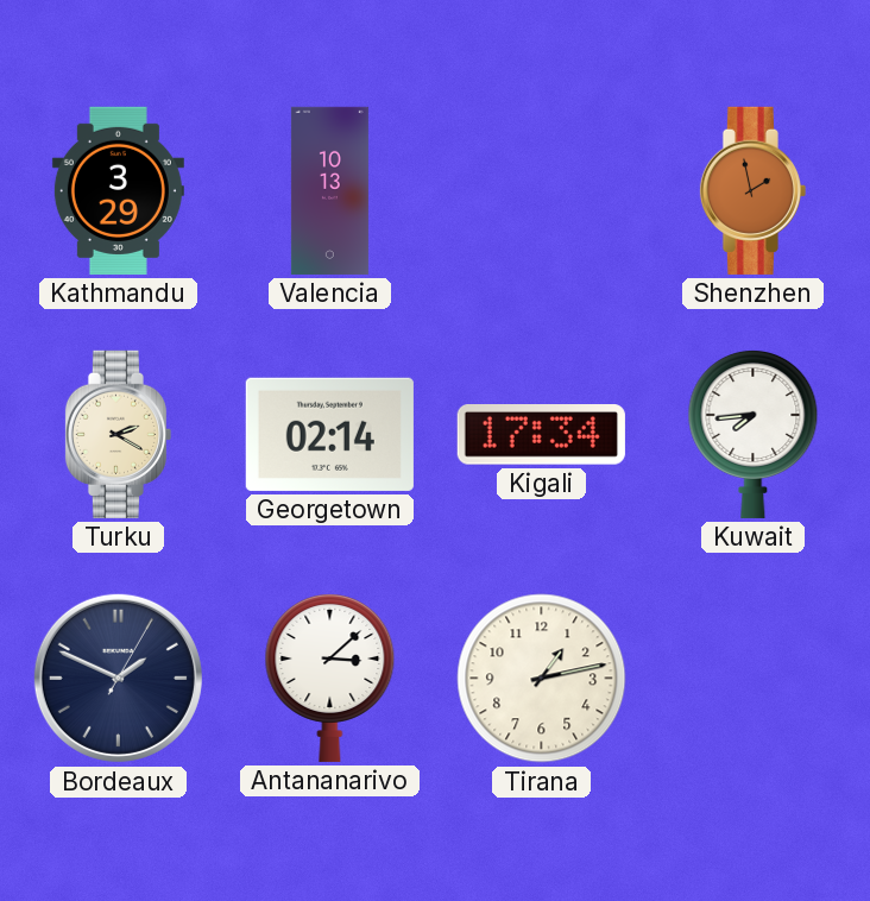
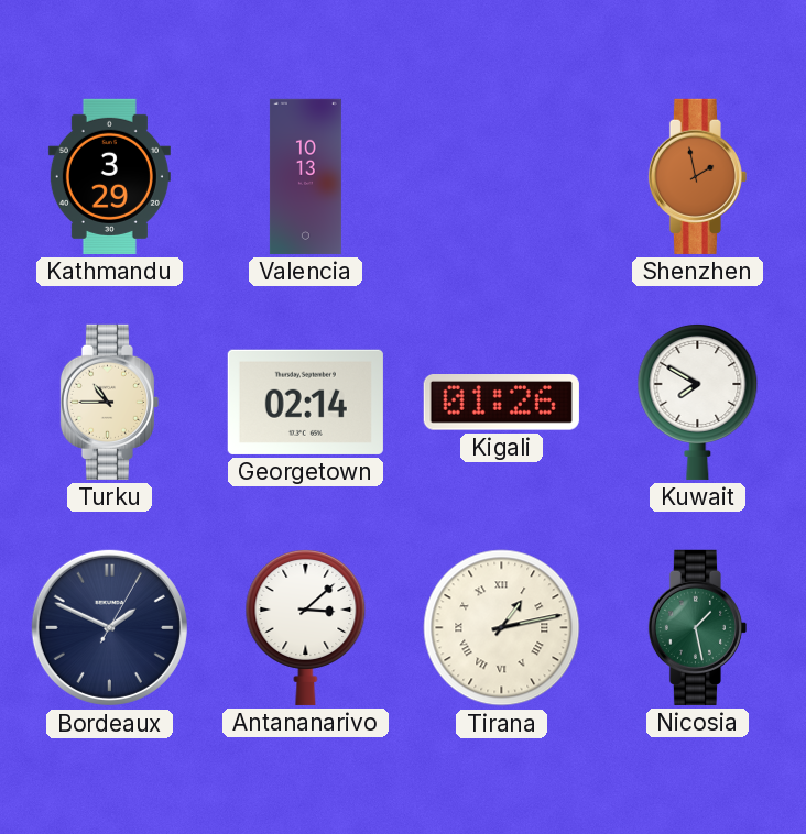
Turku: 2:20 -> 10:45 (109, 402)
Kigali: 17:34 -> 01:26 (501, 403)
Kuwait: 7:44 -> 7:50 (698, 402)
Tirana numerals: Arabic -> Roman (502, 628)
Nicosia: none -> 1:28 (697, 627)
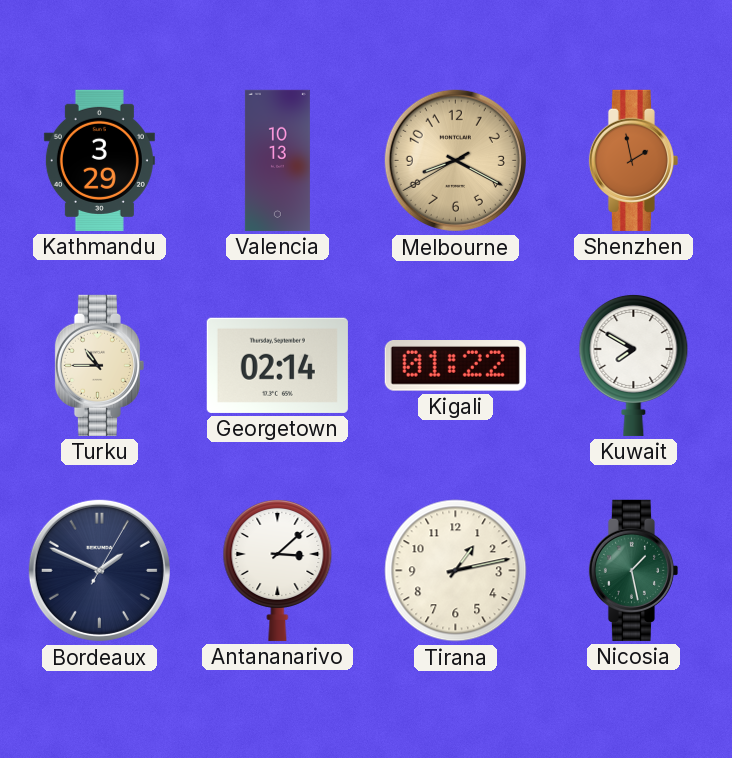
Melbourne: none -> 8:19 (455, 160)
Kigali: 01:26 -> 01:22 (455, 366)
Tirana numerals: Roman -> Arabic (456, 571)
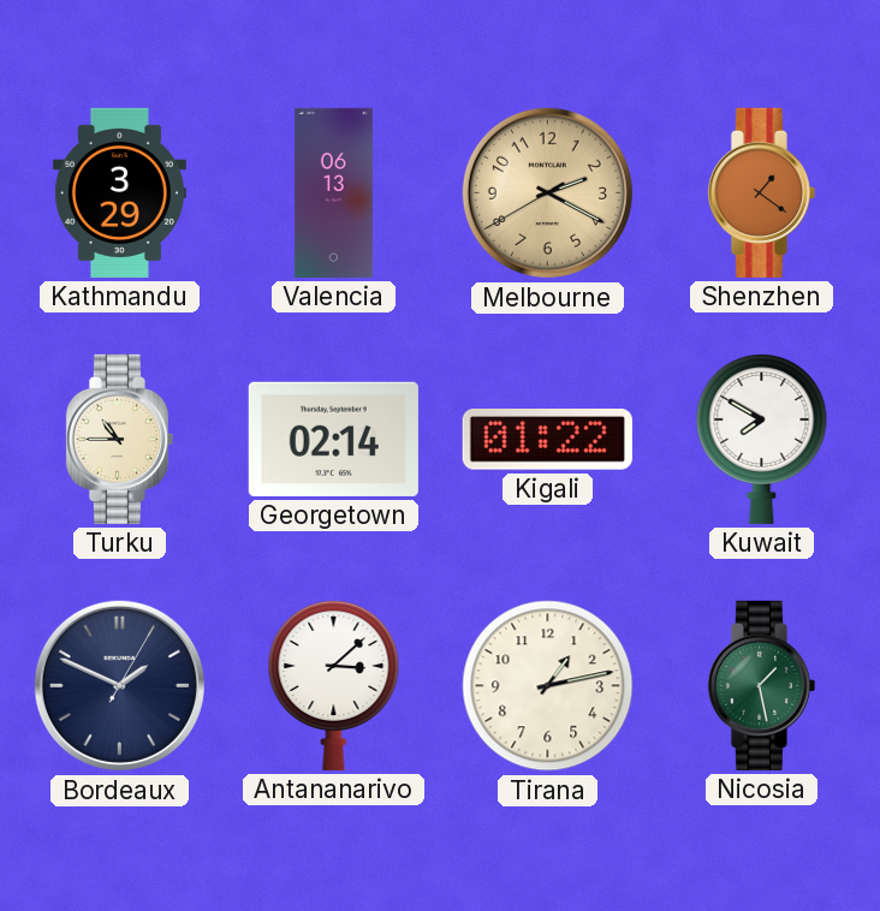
Valencia: 10:13 -> 06:13 (333, 192)
Melbourne: 8:19 -> 2:19 (547, 192)
Shenzhen: 1:58 -> 1:21 (761, 192)
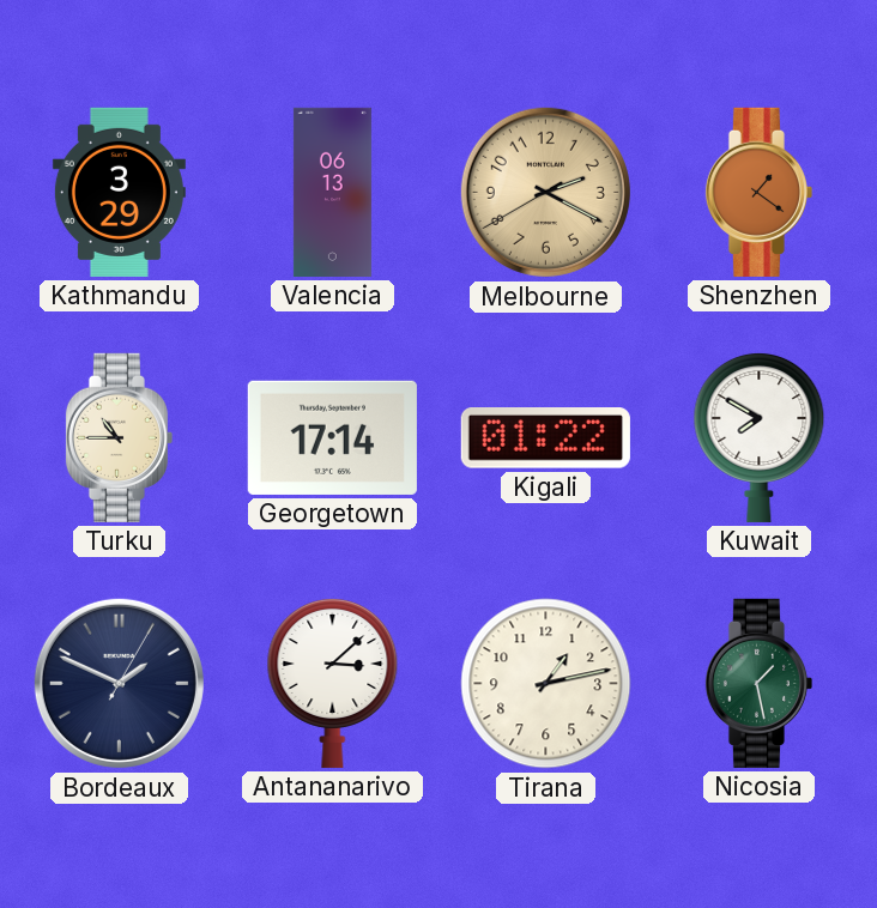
Georgetown: 02:14 -> 17:14 (332, 437)
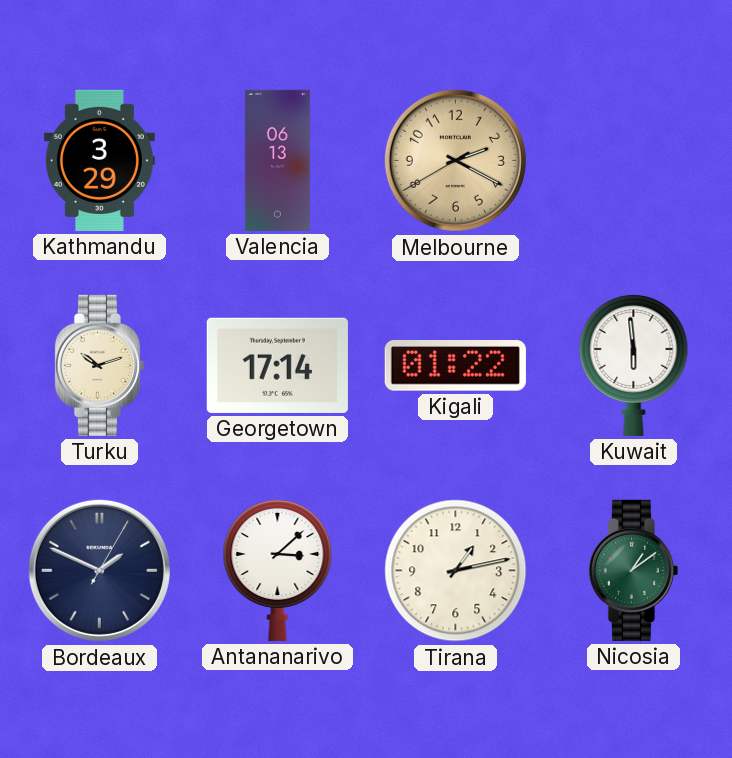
Shenzhen: 1:21 -> none (758, 192)
Turku: 10:45 -> 10:12 (99, 365)
Kuwait: 7:50 -> 5:59 (634, 365)
Nicosia: 1:28 -> 1:09 (633, 570)
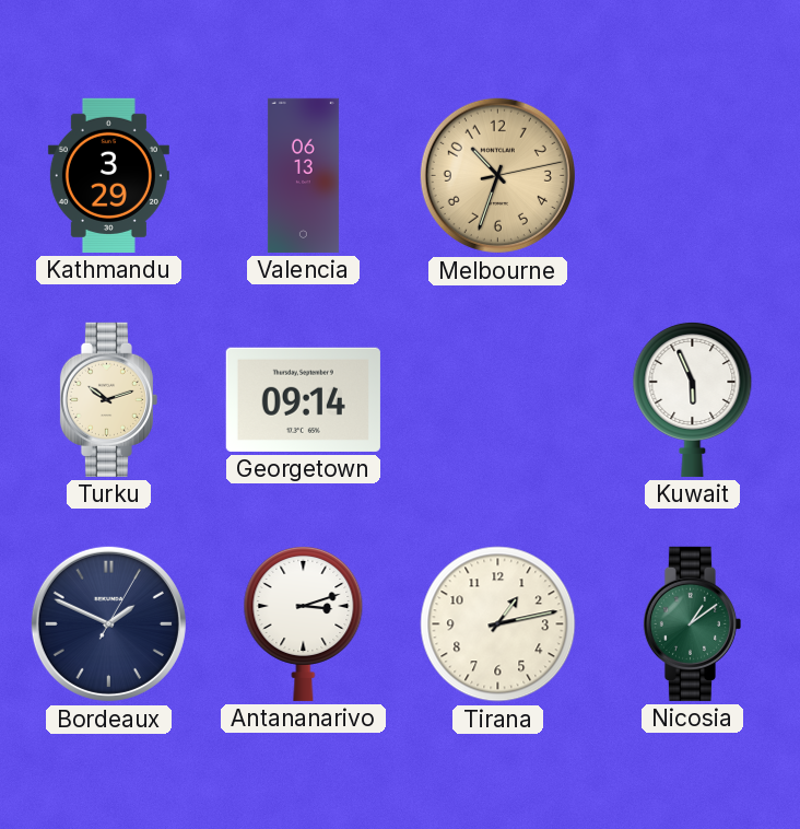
Melbourne: 2:19 -> 10:33 (497, 175)
Georgetown: 17:14 -> 09:14 (303, 399)
Kigali: 01:22 -> none (455, 366)
Kuwait: 5:59 -> 5:56 (693, 399)
Antananarivo: 3:08 -> 3:12 (304, 623)
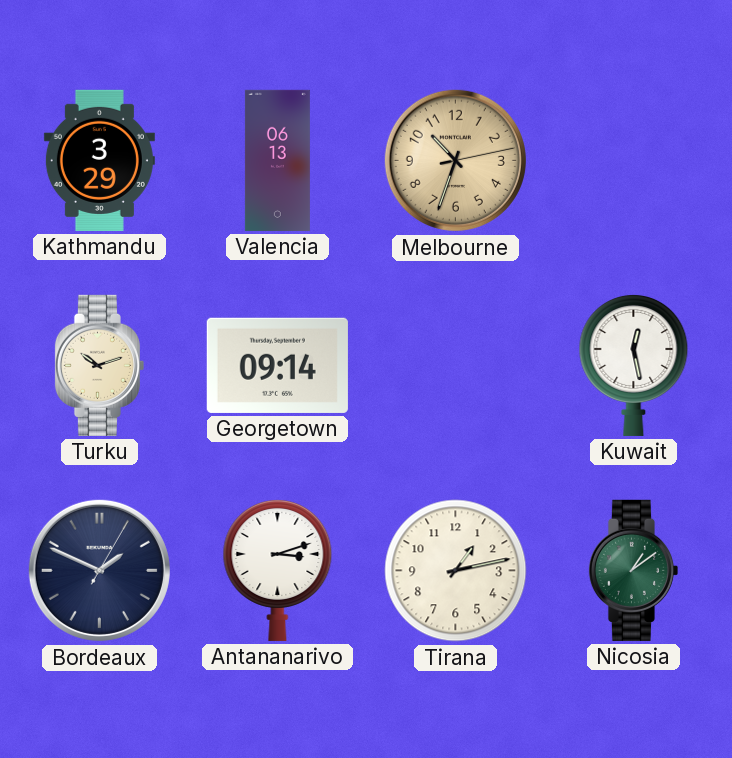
Kuwait: 5:56 -> 12:28 (634, 365)
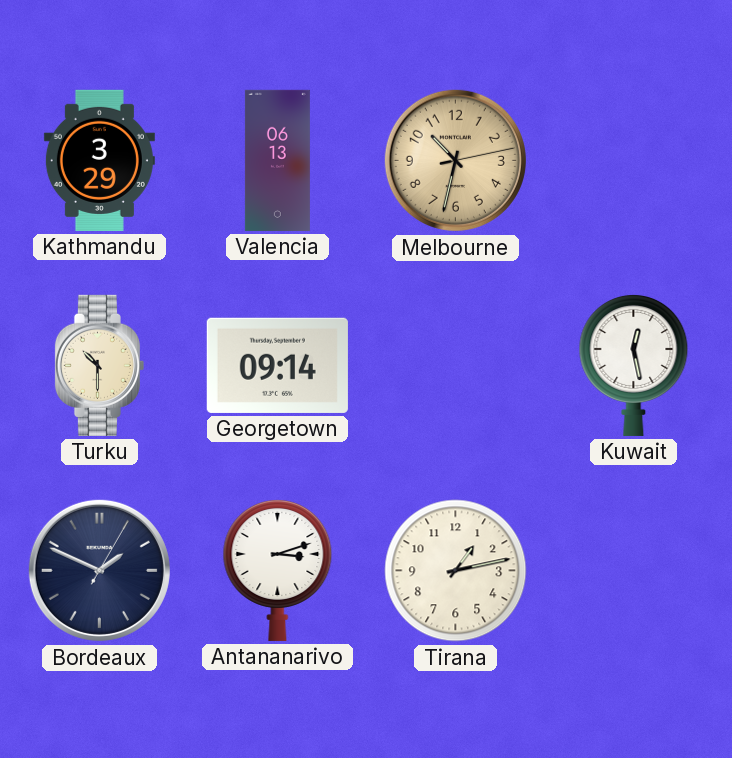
Melbourne: 10:33 -> 10:32 (455, 160)
Turku: 10:12 -> 10:30 (99, 365)
Nicosia: 1:09 -> none (633, 570)
